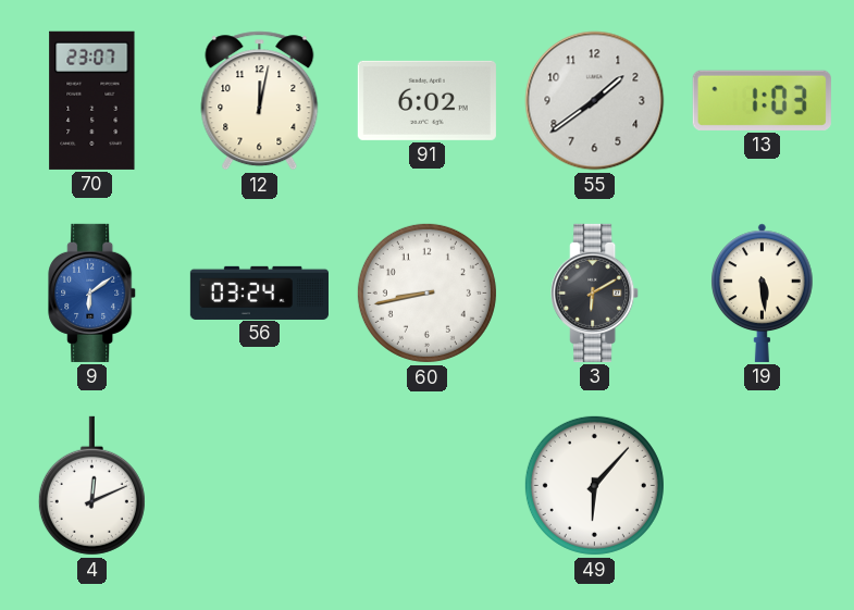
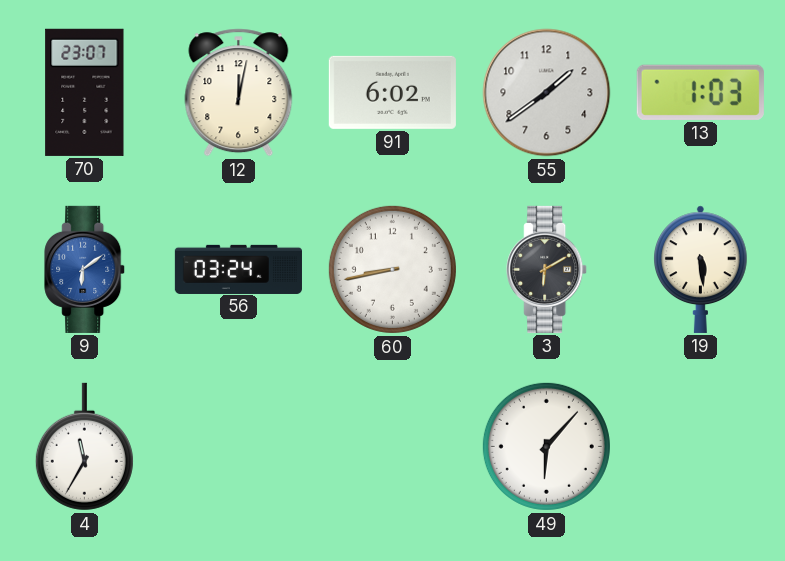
4: 12:11 -> 11:35 (84, 447)
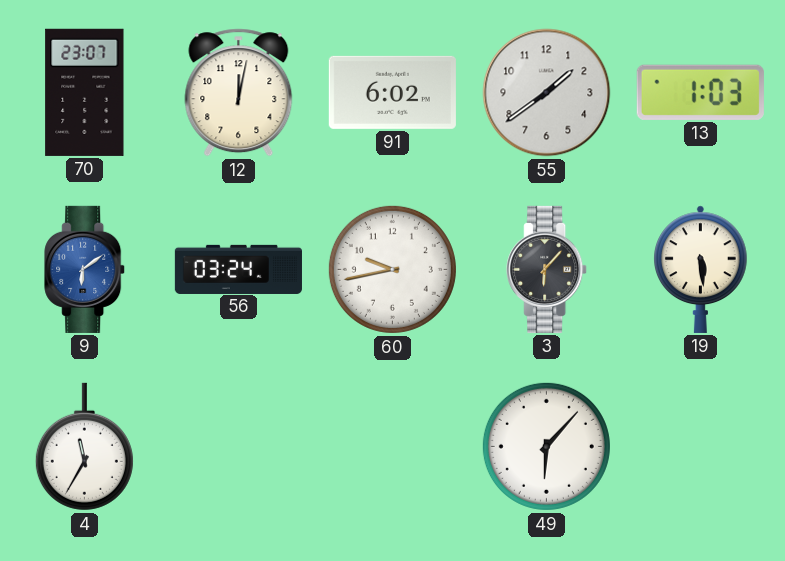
60: 8:43 -> 9:43 (392, 269)
3: 6:10 -> 6:07 (547, 269)
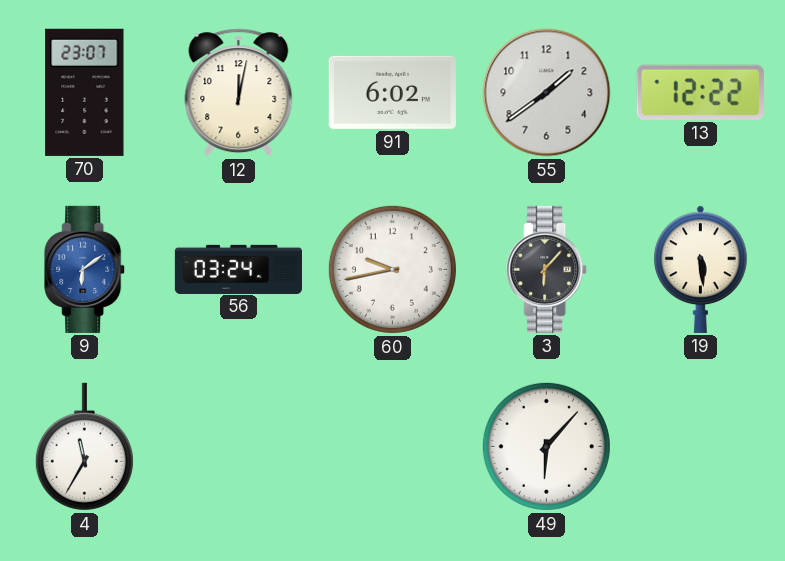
13: 1:03 -> 12:22 (700, 92)
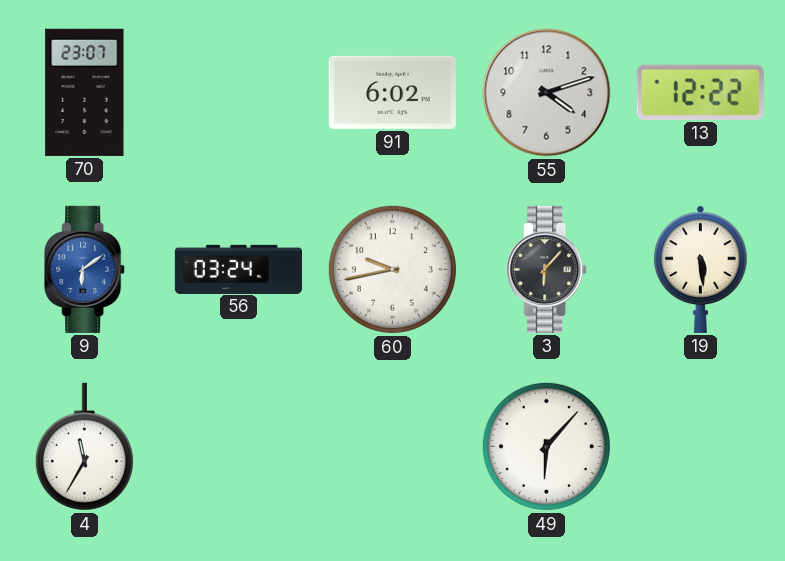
12: 12:02 -> none (239, 93)
55: 1:39 -> 4:12 (547, 93)
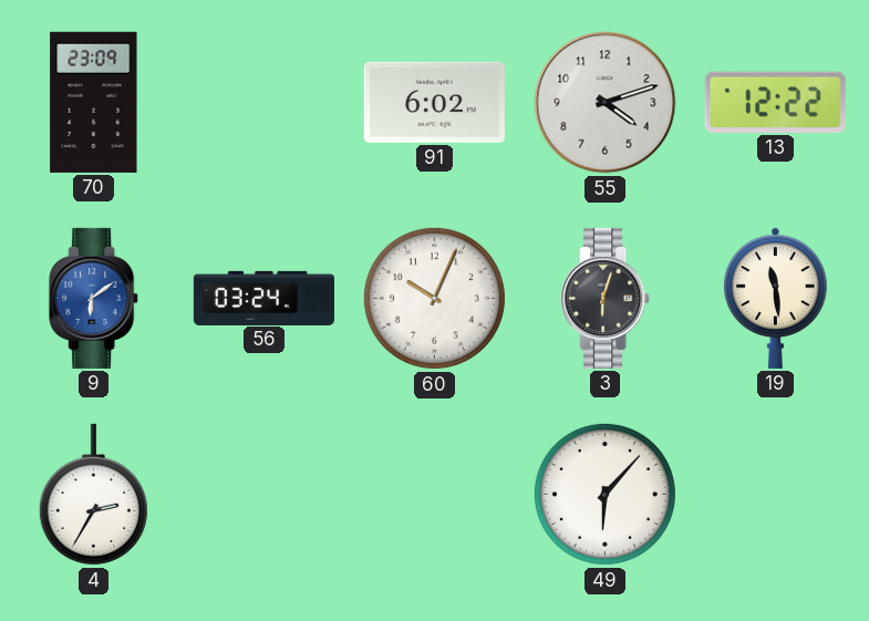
70: 23:07 -> 23:09 (94, 102)
60: 9:43 -> 10:04 (434, 298)
3: 6:07 -> 6:03 (606, 298)
19: 5:29 -> 11:29 (776, 298)
4: 11:35 -> 2:35 (93, 495)
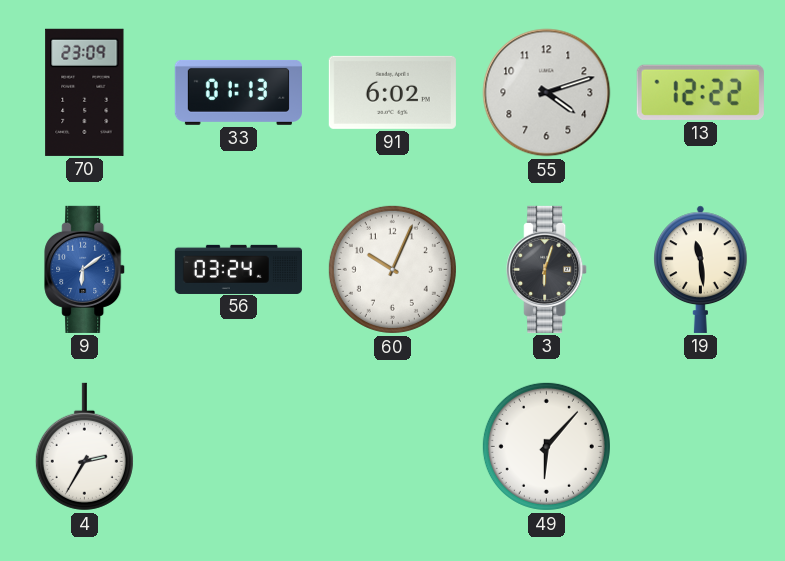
33: none -> 01:13 (238, 92)
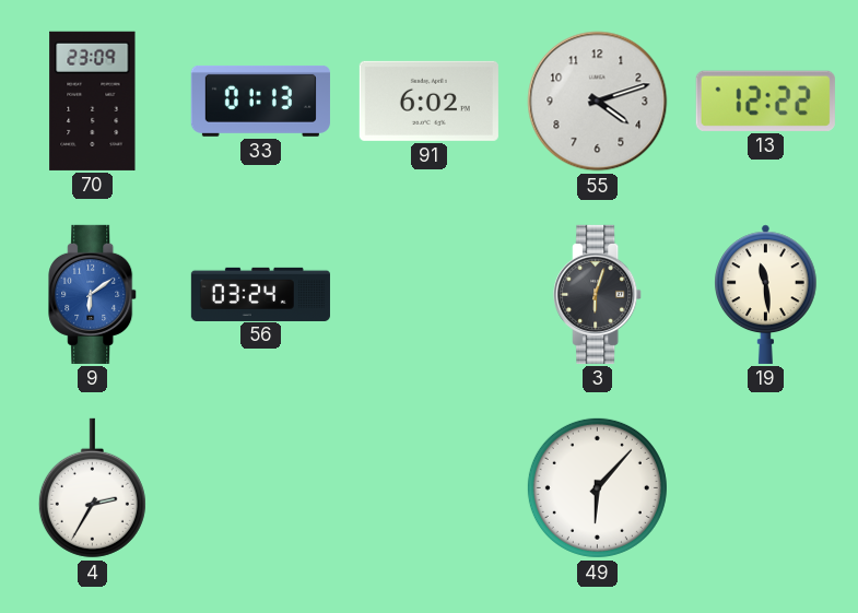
60: 10:04 -> none (392, 269)
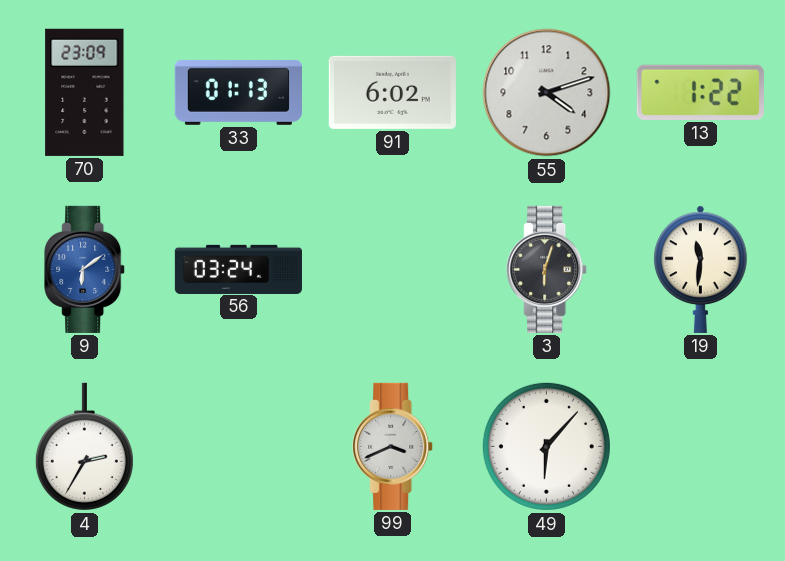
13: 12:22 -> 1:22 (700, 92)
19: 11:29 -> 11:31 (701, 269)
99: none -> 3:41 (393, 446)
